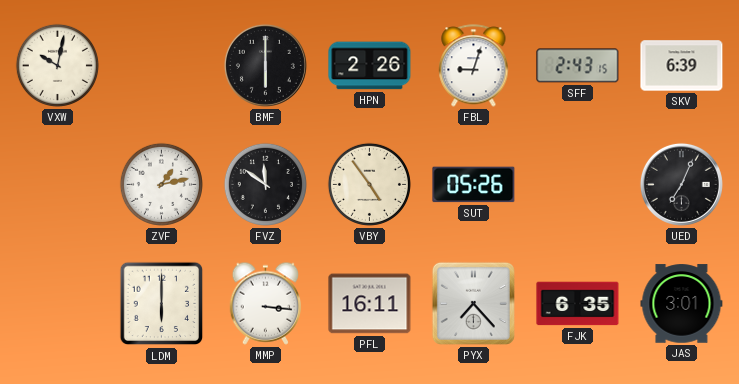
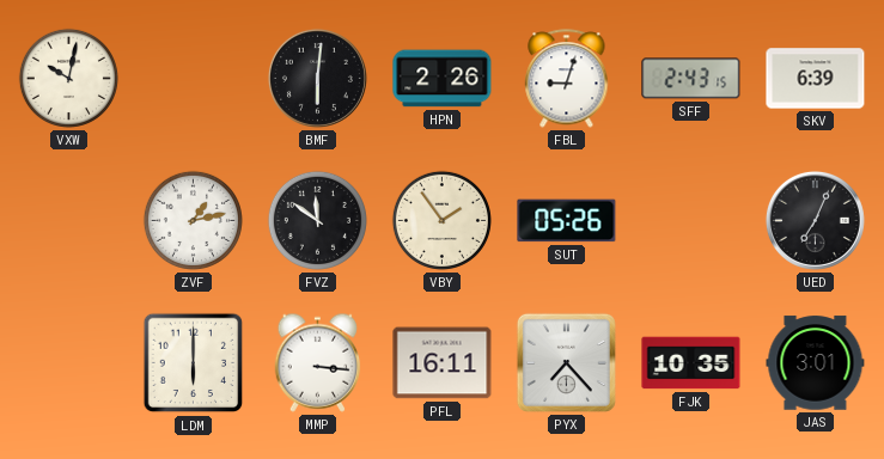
BMF: 6:00 -> 6:01 (317, 78)
VBY: 4:54 -> 1:54 (441, 220)
FJK: 6:35 -> 10:35 (691, 363)
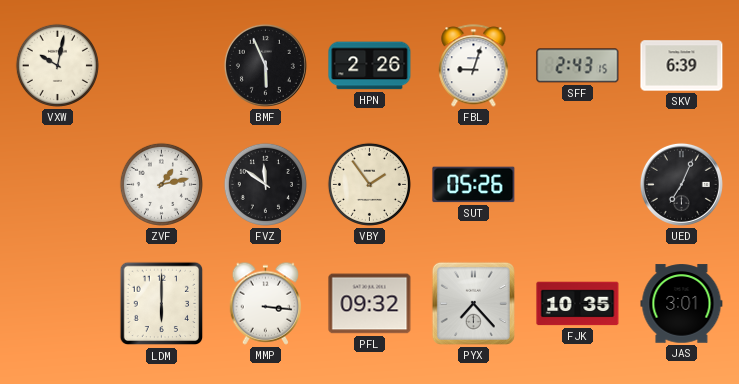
BMF: 6:01 -> 5:56 (265, 65)
PFL: 16:11 -> 09:32 (370, 304)
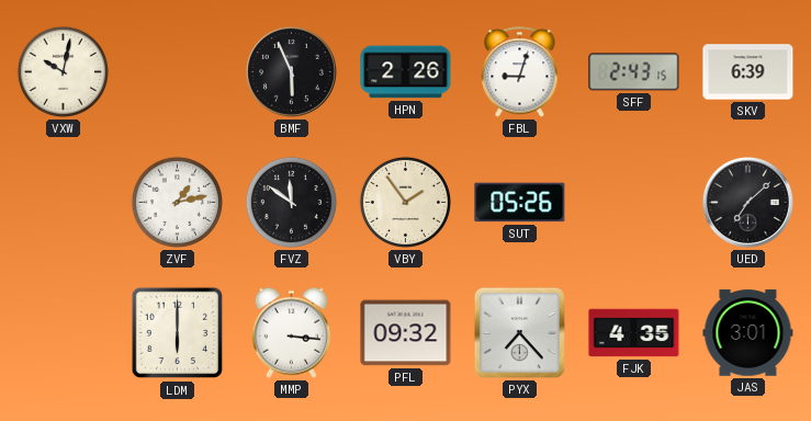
UED: 7:04 -> 7:08 (747, 202)
FJK: 10:35 -> 4:35 (634, 333)
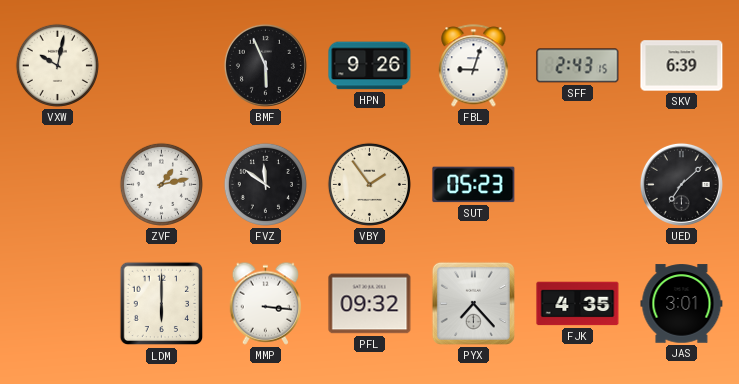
HPN: 2:26 -> 9:26 (370, 66)
SUT: 05:26 -> 05:23 (474, 185)
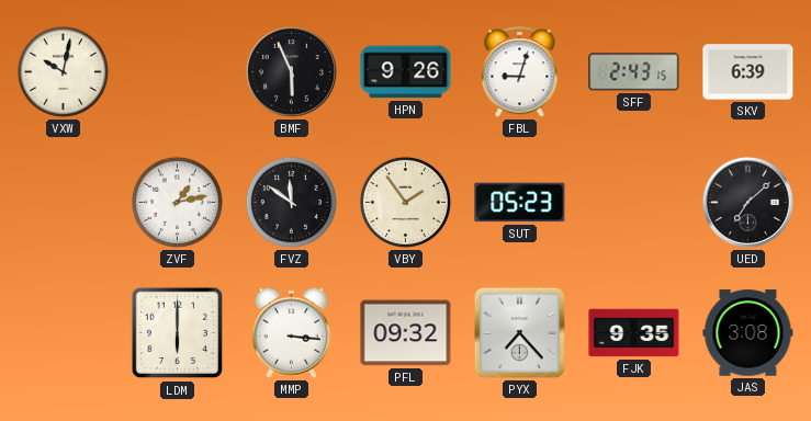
FJK: 4:35 -> 9:35 (634, 333)
JAS: 3:01 -> 3:08 (748, 333)
